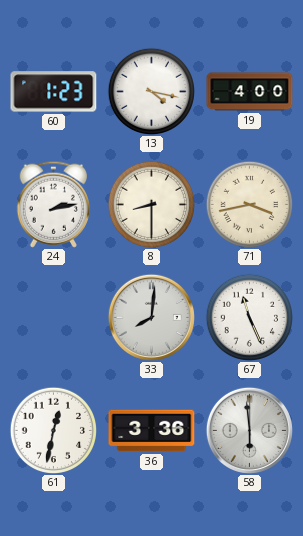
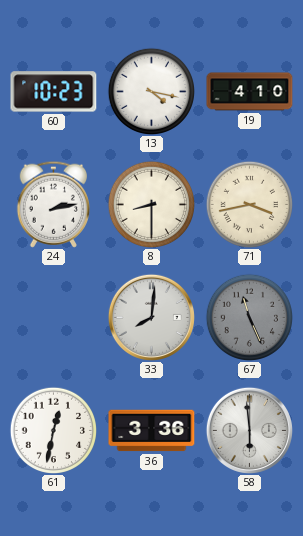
60: 1:23 -> 10:23 (54, 92)
19: 4:00 -> 4:10 (250, 92)
67 dial: white -> grey (249, 317)
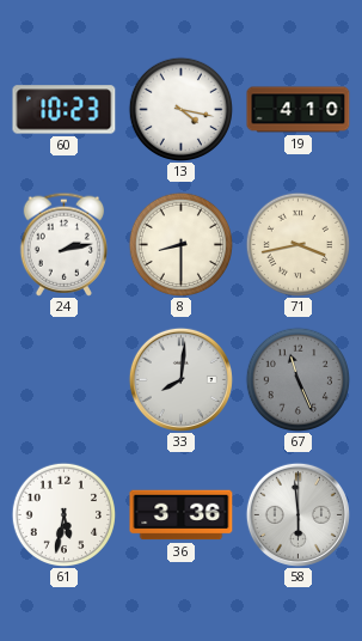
61: 12:32 -> 5:32 (63, 514)
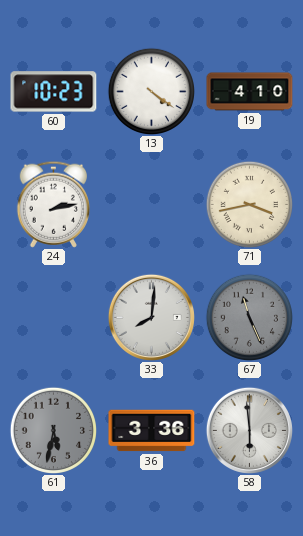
13: 4:17 -> 4:21 (151, 91)
8: 8:30 -> none (180, 244)
61 dial: white -> grey (53, 430)
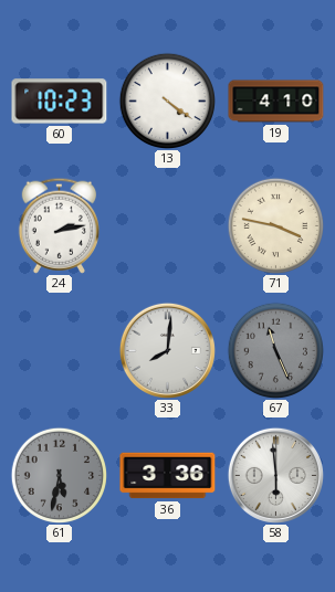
71: 3:43 -> 3:47 (275, 225)
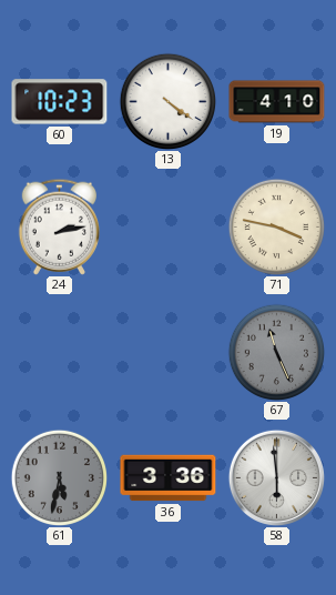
33: 8:01 -> none (167, 350)
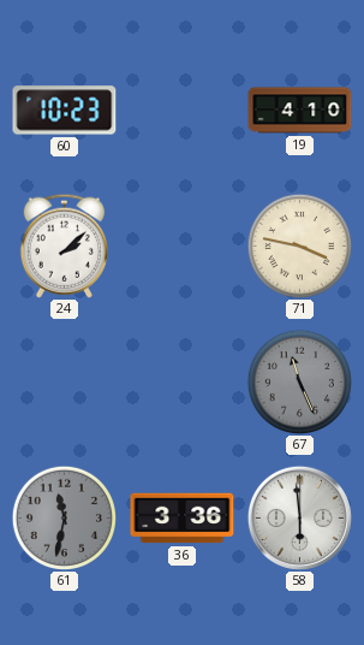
13: 4:21 -> none (167, 101)
24: 2:13 -> 2:08 (64, 245)
61: 5:32 -> 11:32 (64, 517)
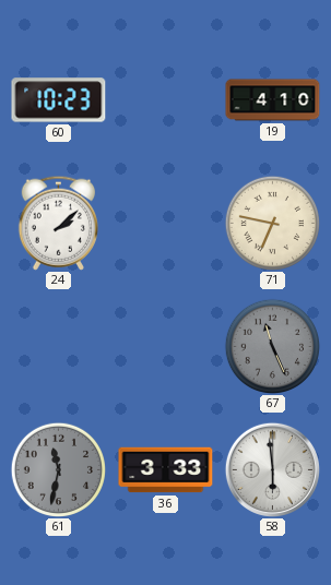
71: 3:47 -> 6:47 (272, 223)
36: 3:36 -> 3:33 (166, 470)
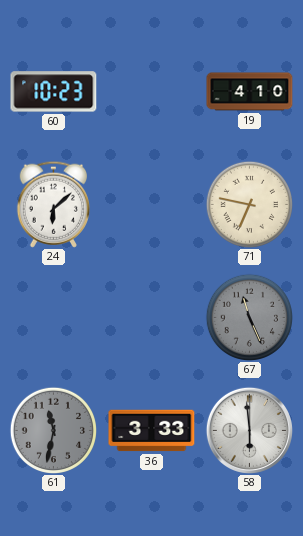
24: 2:08 -> 6:08 (53, 204)
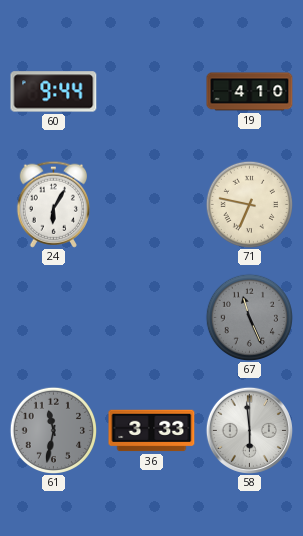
60: 10:23 -> 9:44 (54, 92)
24: 6:08 -> 6:05 (53, 204)
